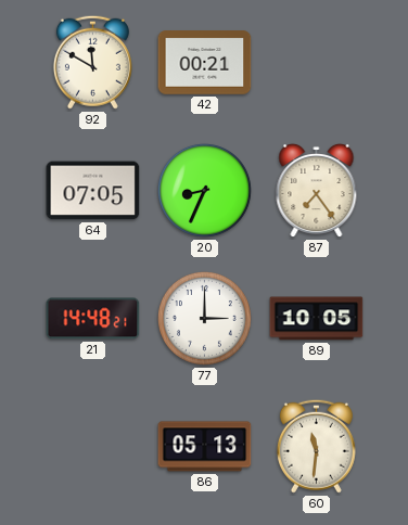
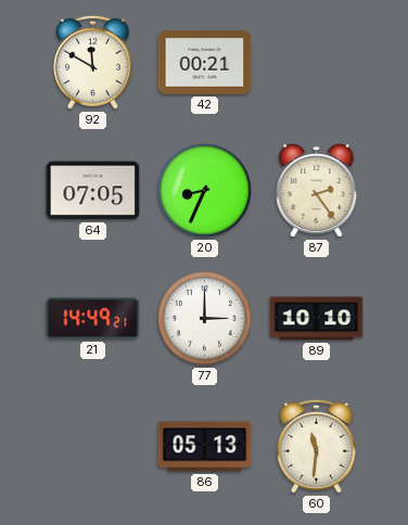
87: 7:24 -> 2:24 (317, 191)
21: 14:48 -> 14:49 (93, 319)
89: 10:05 -> 10:10 (317, 319)
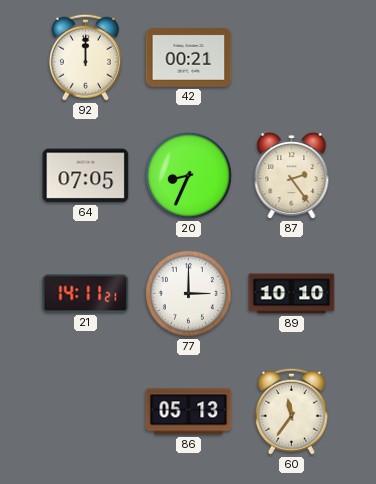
92: 11:50 -> 12:00 (85, 57)
21: 14:49 -> 14:11 (86, 294)
60: 11:31 -> 11:36 (291, 411)
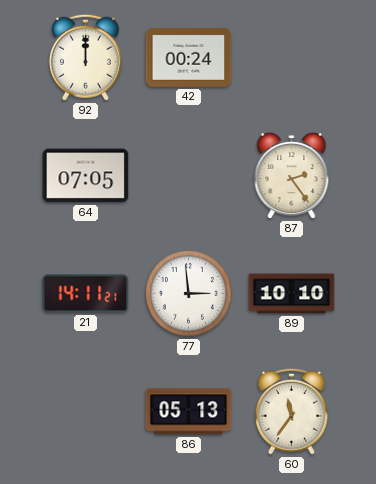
42: 00:21 -> 00:24 (189, 58)
20: 8:34 -> none (188, 175)
77: 3:00 -> 2:59 (188, 293)
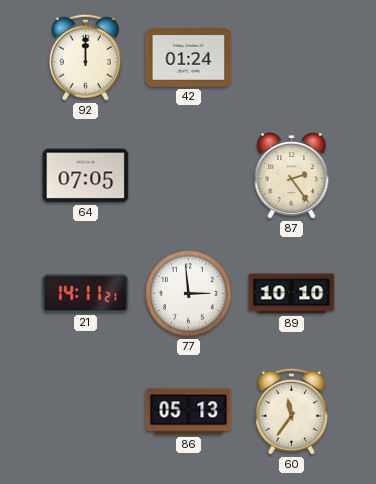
42: 00:24 -> 01:24 (189, 58)
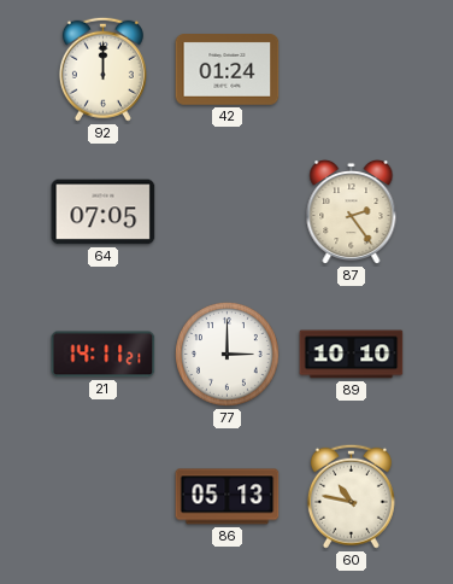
77: 2:59 -> 3:00 (226, 354)
60: 11:36 -> 10:47 (351, 496)
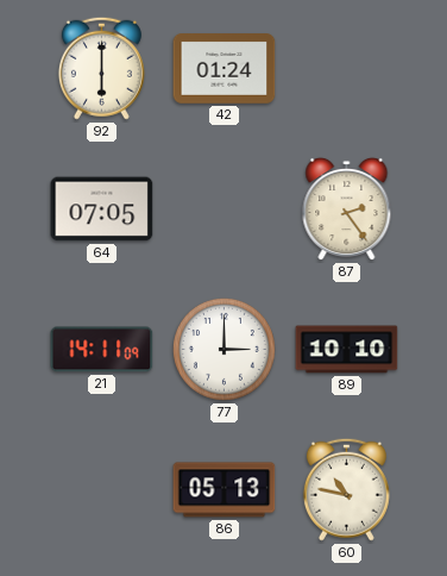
92: 12:00 -> 6:00 (101, 68)
21: 14:11:21 -> 14:11:09 (102, 350)
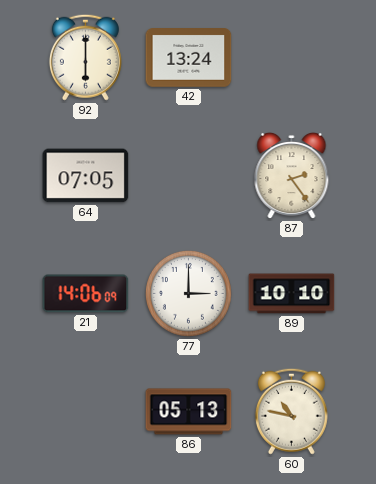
42: 01:24 -> 13:24 (189, 58)
21: 14:11 -> 14:06 (86, 294)
